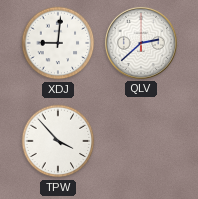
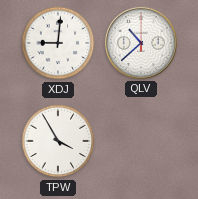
QLV: 2:38 -> 10:38 (141, 43)
TPW: 3:53 -> 3:55 (58, 141)
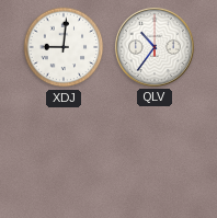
QLV: 10:38 -> 10:36 (155, 47)
TPW: 3:55 -> none (58, 141)
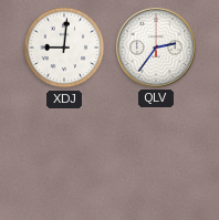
QLV: 10:36 -> 2:36 (156, 48)
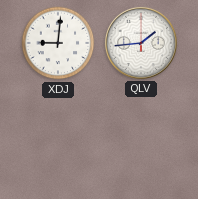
QLV: 2:36 -> 1:44 (141, 43)
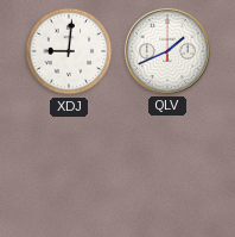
QLV: 1:44 -> 1:41 (167, 51)
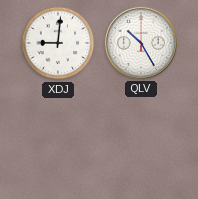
QLV: 1:41 -> 10:25 (141, 43)
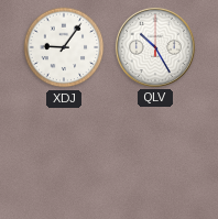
XDJ: 9:01 -> 9:06 (64, 47)
